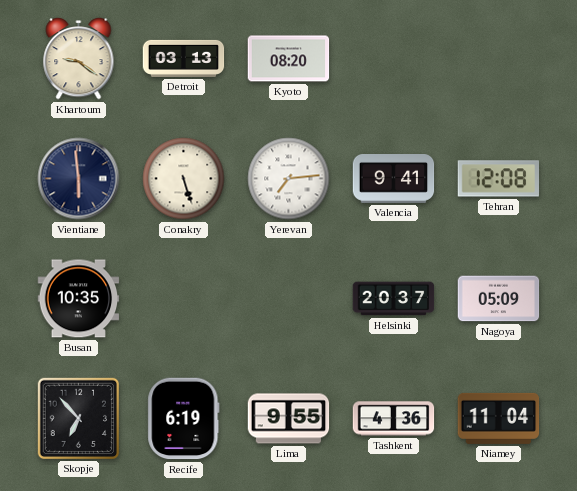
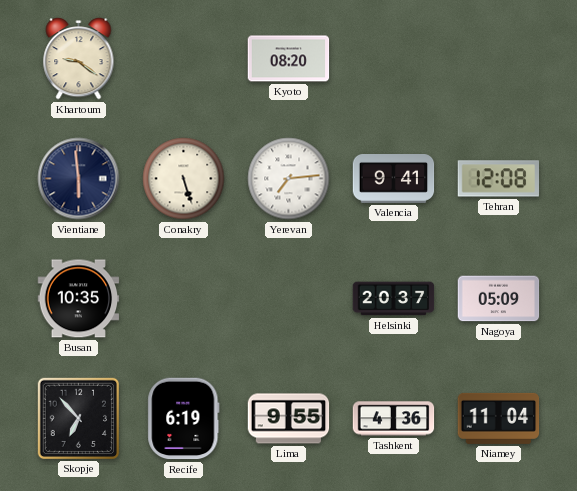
Detroit: 03:13 -> none (184, 58)
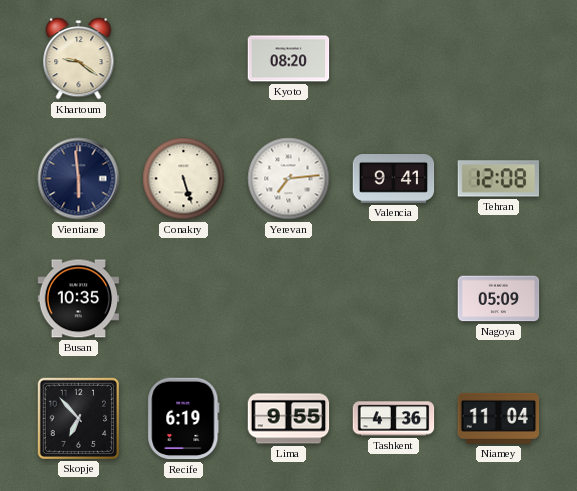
Helsinki: 20:37 -> none (394, 299)
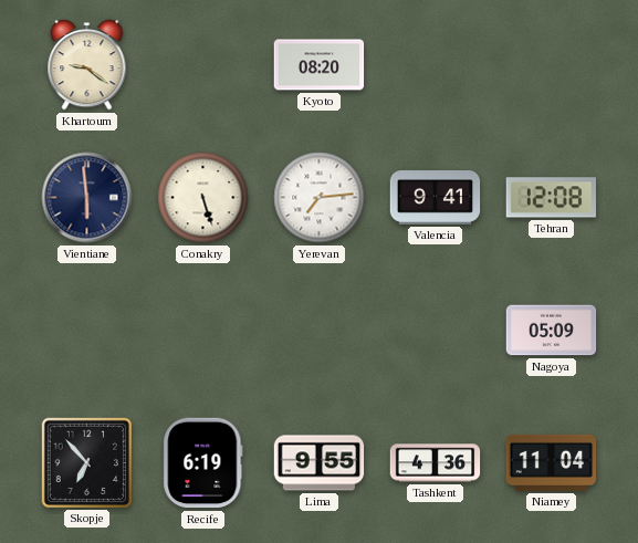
Busan: 10:35 -> none (79, 299)
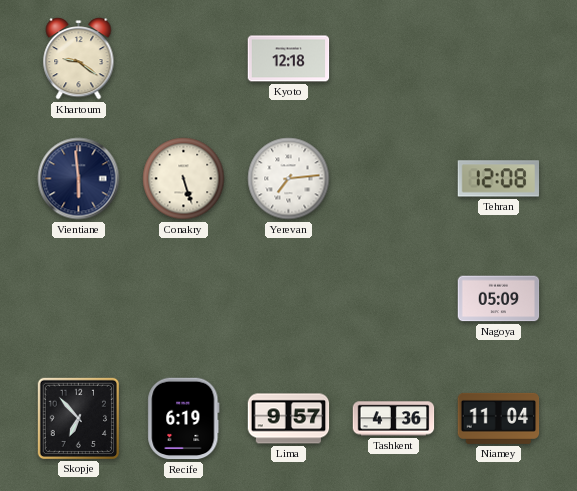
Kyoto: 08:20 -> 12:18 (289, 59)
Valencia: 9:41 -> none (436, 198)
Lima: 9:55 -> 9:57 (289, 419)
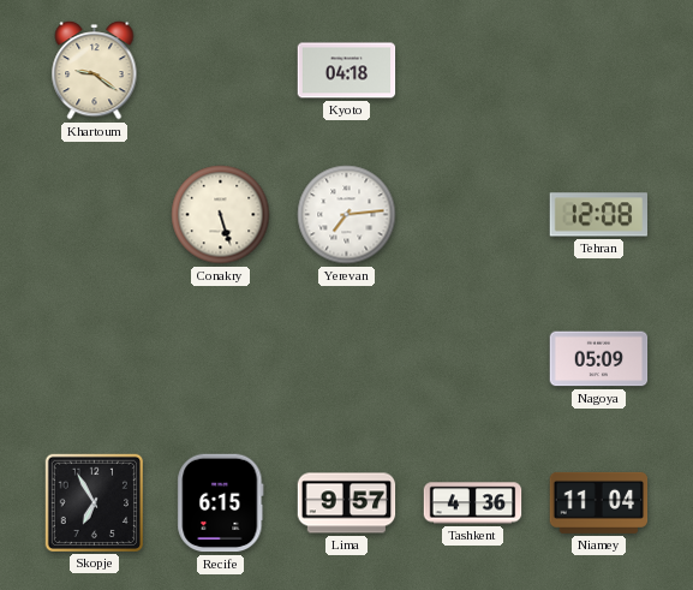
Kyoto: 12:18 -> 04:18 (347, 71)
Vientiane: 5:59 -> none (79, 179)
Skopje: 6:53 -> 6:55 (94, 502)
Recife: 6:19 -> 6:15 (221, 503)
